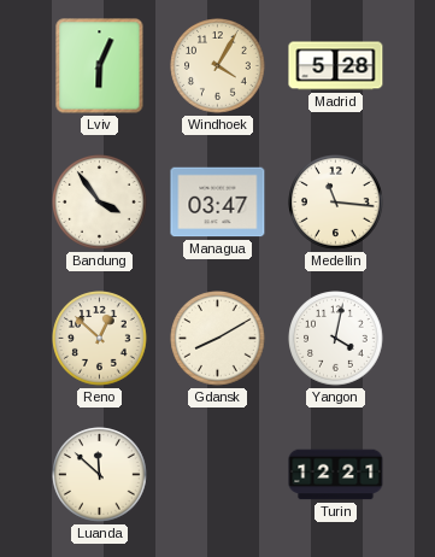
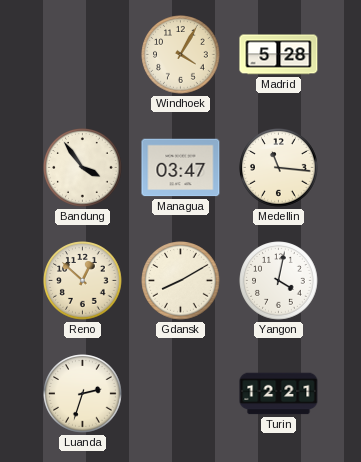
Lviv: 6:04 -> none (100, 66)
Luanda: 11:52 -> 2:33 (83, 394)
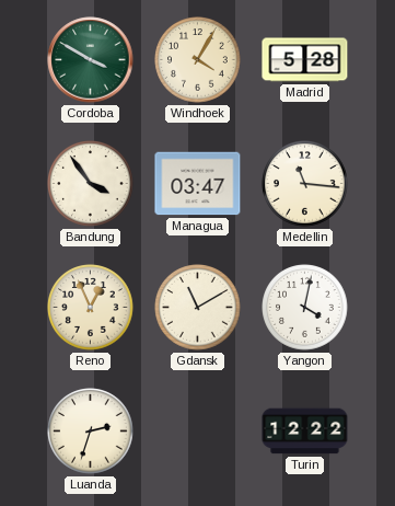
Cordoba: none -> 3:50 (91, 60)
Reno: 12:52 -> 12:56 (91, 308)
Gdansk: 8:10 -> 11:10 (198, 308)
Turin: 12:21 -> 12:22 (305, 432)
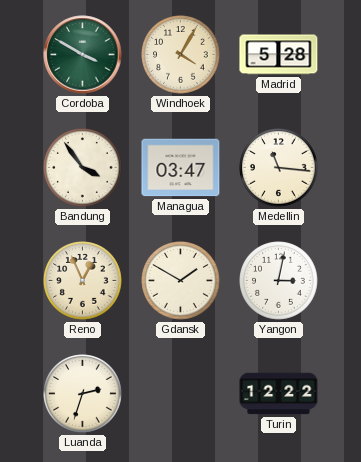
Gdansk: 11:10 -> 1:50 (181, 281)
Yangon: 4:02 -> 3:02 (279, 281)
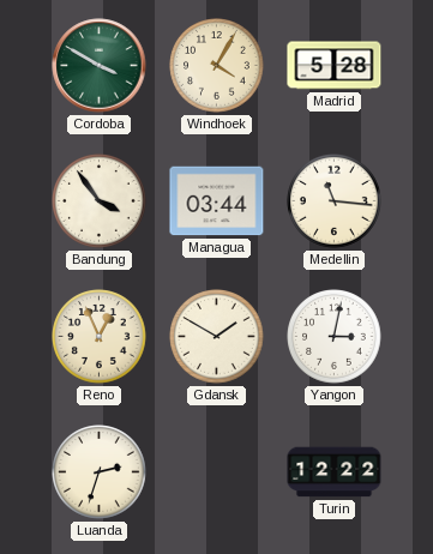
Managua: 03:47 -> 03:44 (217, 201)
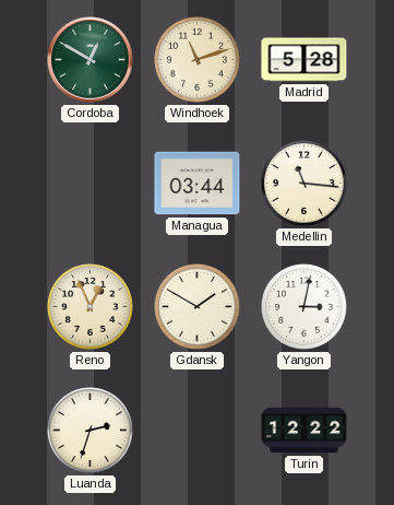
Cordoba: 3:50 -> 12:50 (91, 60)
Windhoek: 4:05 -> 11:12 (198, 60)
Bandung: 3:54 -> none (100, 201)
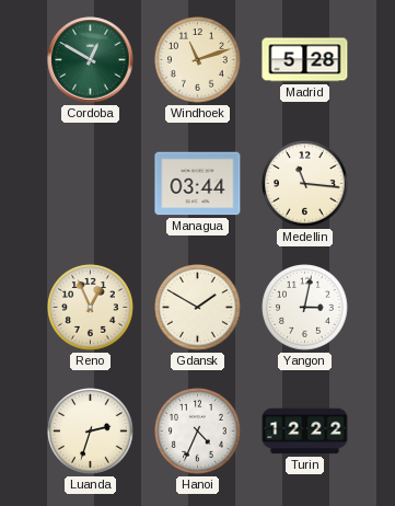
Hanoi: none -> 4:34 (198, 432)
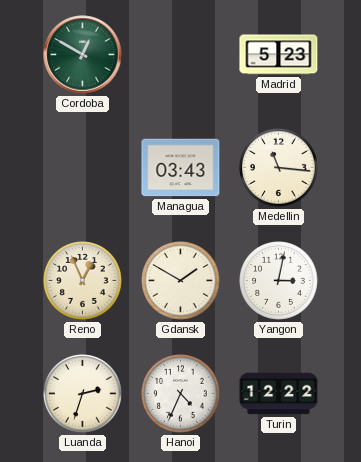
Windhoek: 11:12 -> none (198, 60)
Madrid: 5:28 -> 5:23 (279, 55)
Managua: 03:44 -> 03:43 (181, 168)
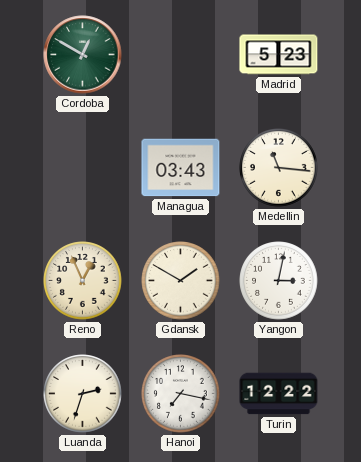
Hanoi: 4:34 -> 7:17 (181, 394)
